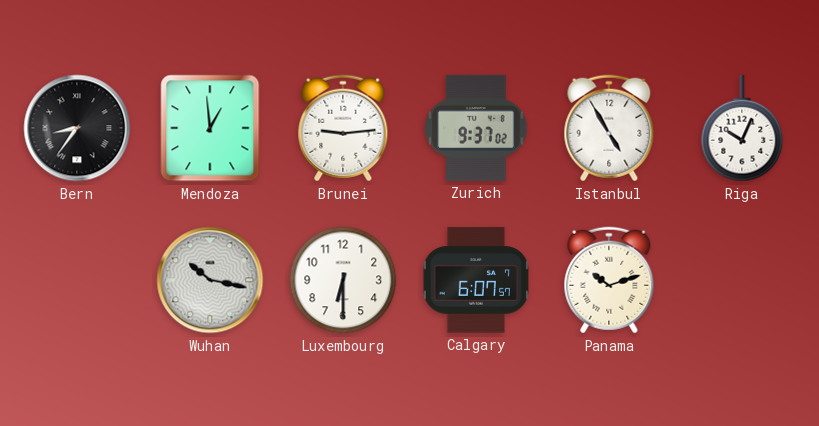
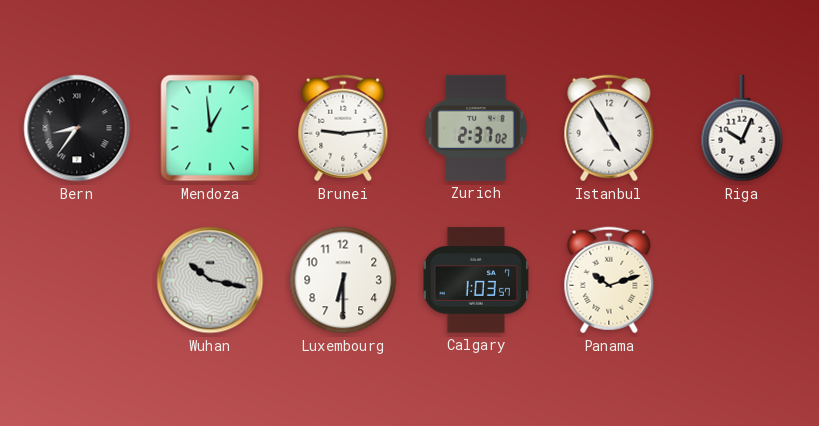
Zurich: 9:37 -> 2:37 (476, 128)
Calgary: 6:07 -> 1:03 (476, 280)
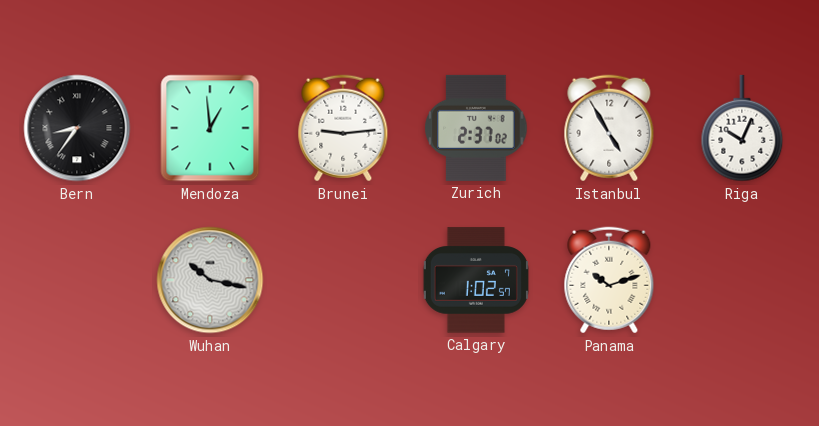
Luxembourg: 6:30 -> none (343, 280)
Calgary: 1:03 -> 1:02 (476, 280)
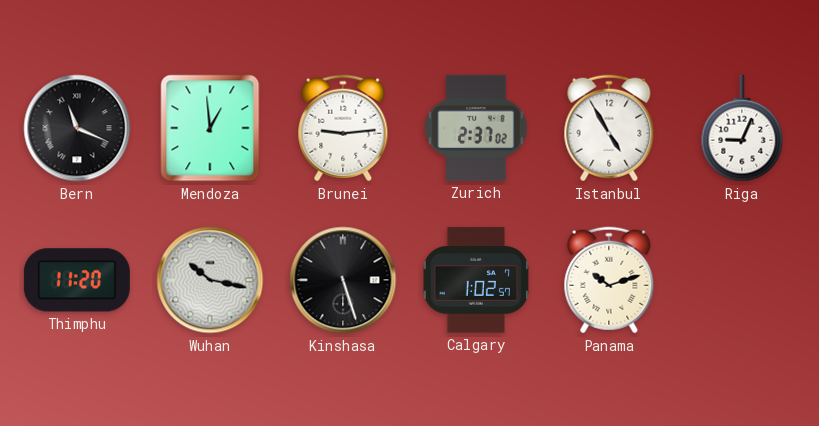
Bern: 8:36 -> 11:19 (77, 128)
Riga: 10:04 -> 9:04 (742, 128)
Thimphu: none -> 11:20 (77, 280)
Kinshasa: none -> 5:27 (343, 280)
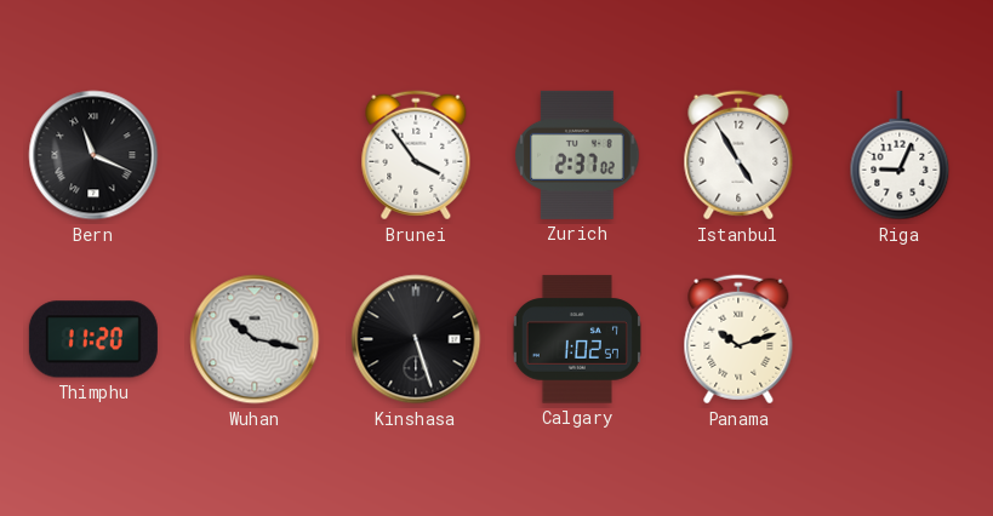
Mendoza: 12:59 -> none (210, 128)
Brunei: 9:14 -> 3:54 (416, 155)
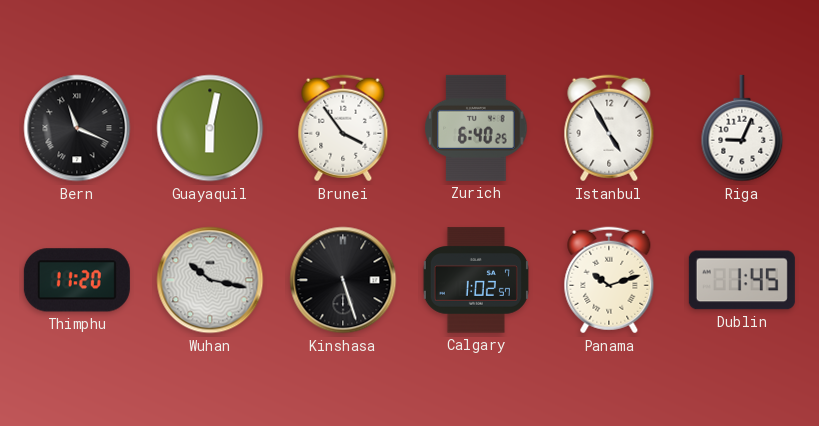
Guayaquil: none -> 6:02 (210, 128)
Zurich: 2:37 -> 6:40 (476, 128)
Dublin: none -> 1:45 (742, 280)
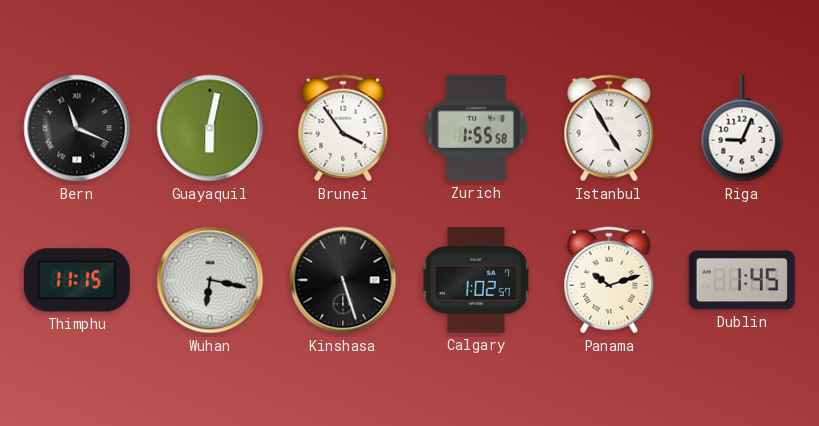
Zurich: 6:40 -> 1:55 (476, 128)
Thimphu: 11:20 -> 11:15 (77, 280)
Wuhan: 10:17 -> 6:17 (210, 280)
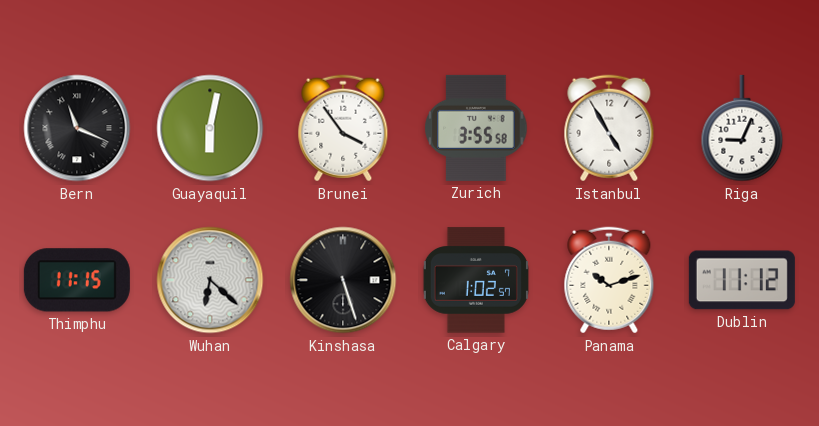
Zurich: 1:55 -> 3:55 (476, 128)
Wuhan: 6:17 -> 6:22 (210, 280)
Dublin: 1:45 -> 11:12 (742, 280)
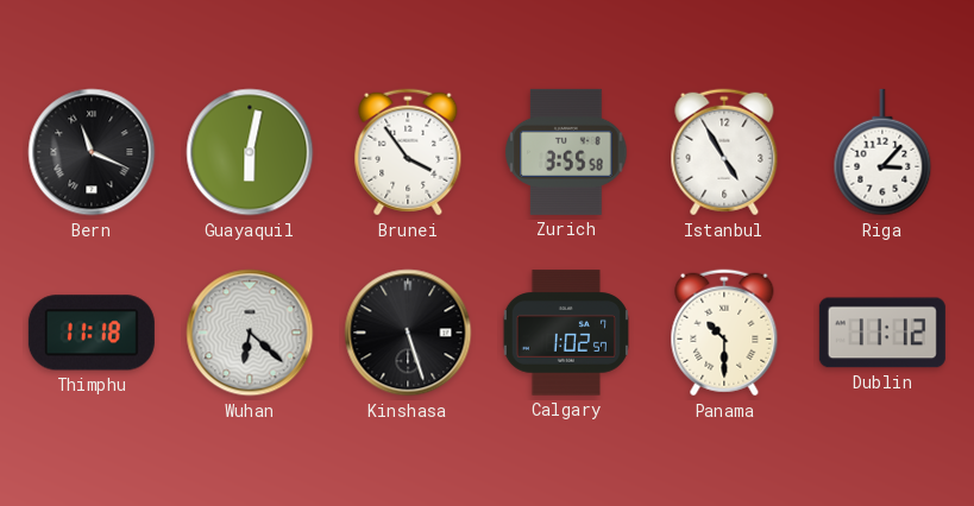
Riga: 9:04 -> 3:07 (882, 152)
Thimphu: 11:15 -> 11:18 (92, 333)
Panama: 10:12 -> 10:30 (724, 333)
